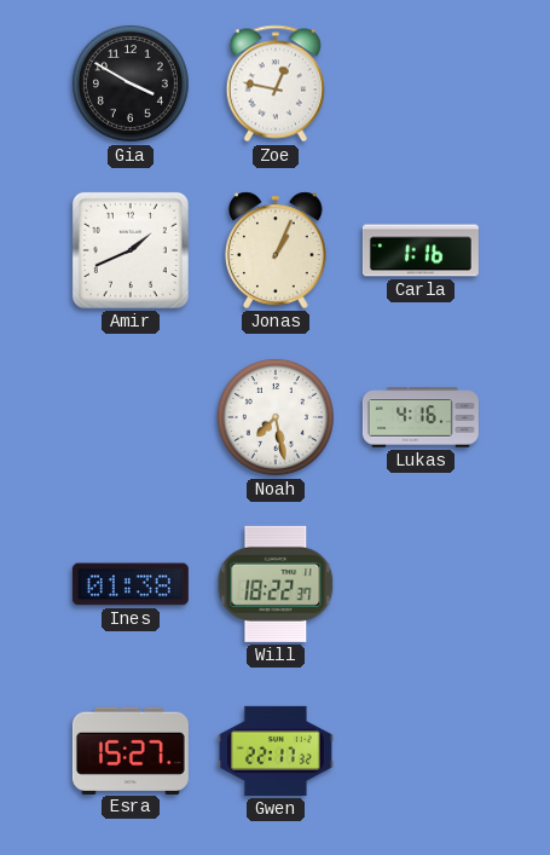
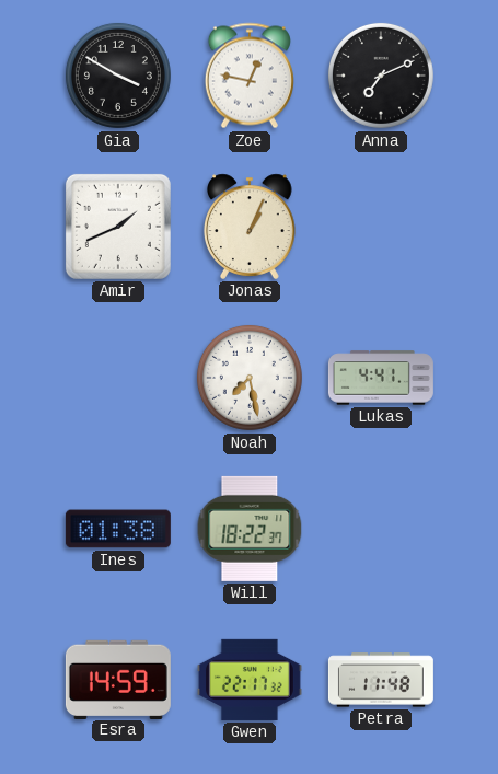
Anna: none -> 7:11 (381, 76)
Carla: 1:16 -> none (421, 250)
Lukas: 4:16 -> 4:41 (381, 378)
Esra: 15:27 -> 14:59 (118, 679)
Petra: none -> 11:48 (381, 680)
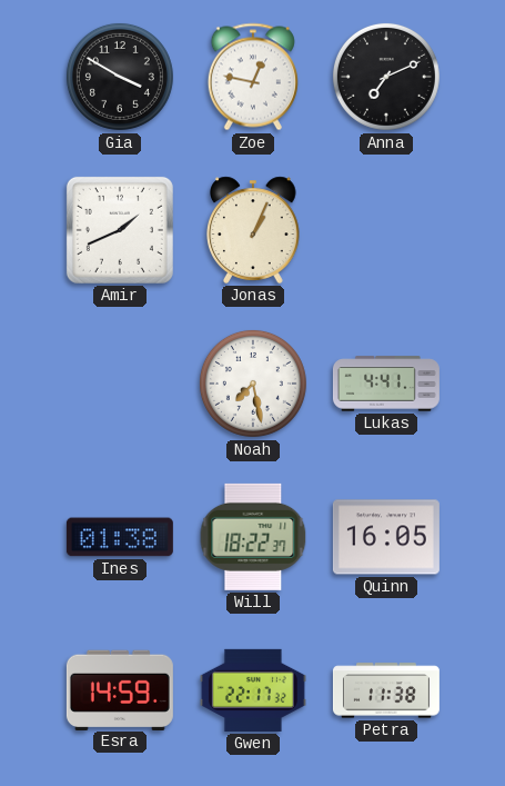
Quinn: none -> 16:05 (386, 537)
Petra: 11:48 -> 11:38 (386, 690)
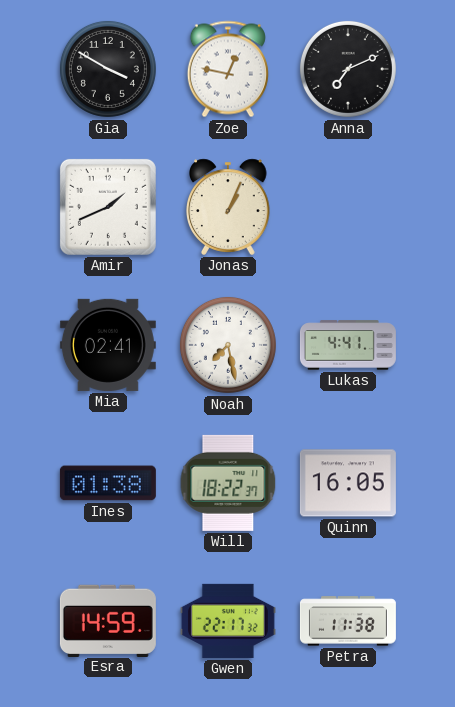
Mia: none -> 02:41 (108, 345)
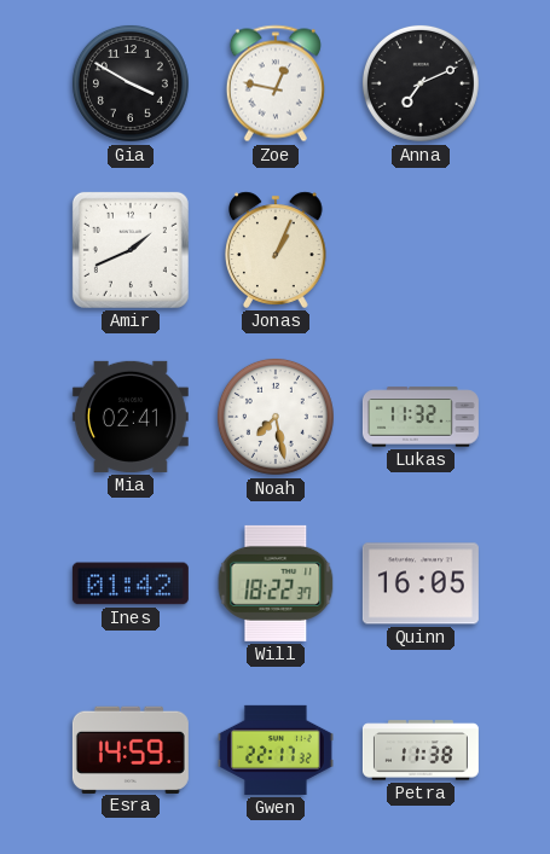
Lukas: 4:41 -> 11:32 (421, 417)
Ines: 01:38 -> 01:42 (131, 583)
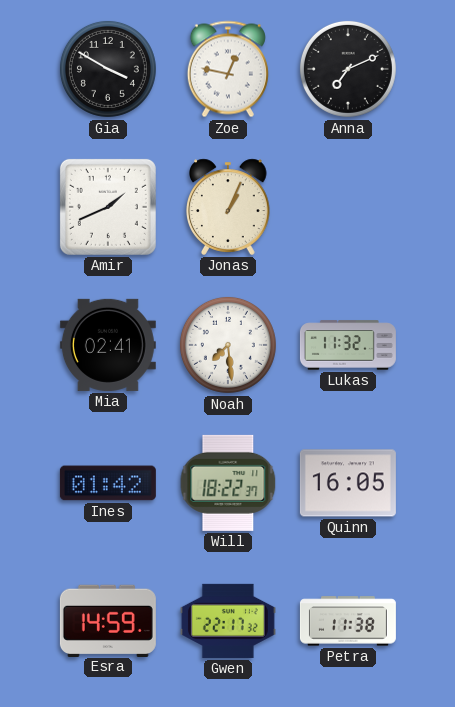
Noah: 7:28 -> 7:29 (228, 345)
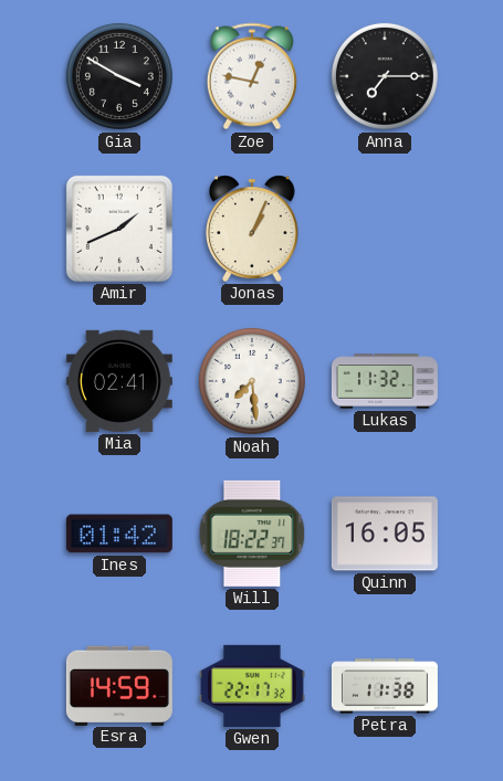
Anna: 7:11 -> 7:15 (385, 76)
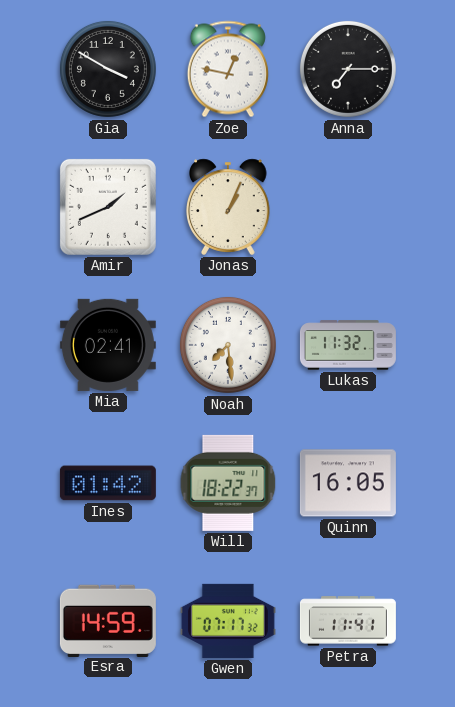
Gwen: 22:17 -> 07:17 (228, 621)
Petra: 11:38 -> 11:41 (348, 621)
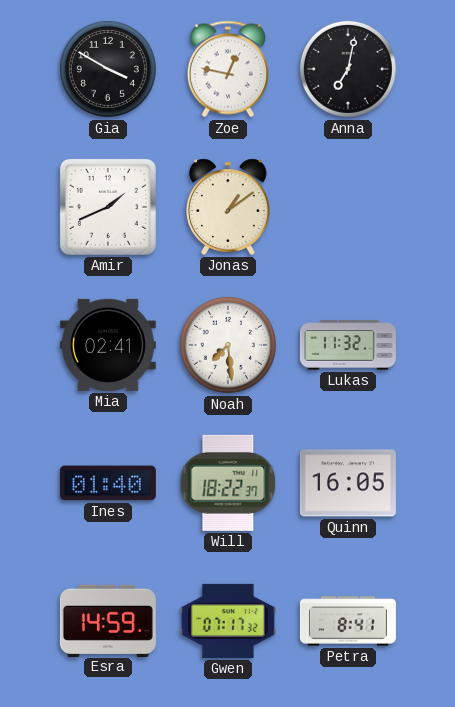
Anna: 7:15 -> 7:02 (348, 69)
Jonas: 1:04 -> 1:09 (229, 207)
Ines: 01:42 -> 01:40 (108, 483)
Petra: 11:41 -> 8:41 (348, 621)
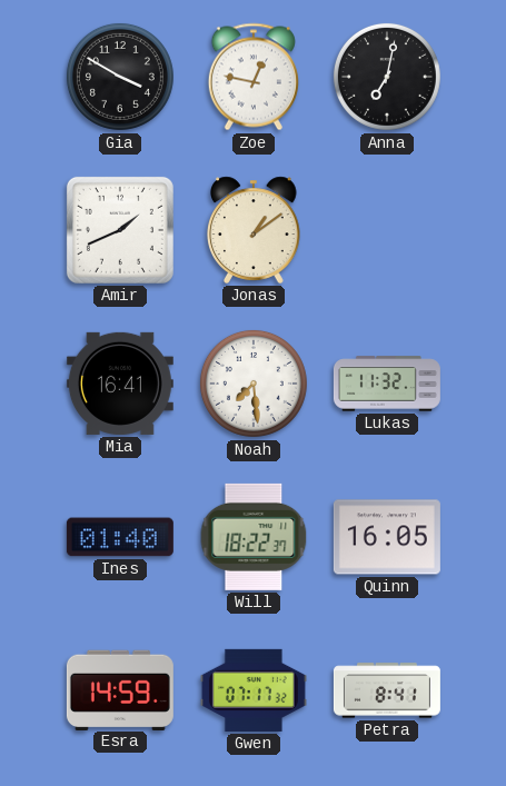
Mia: 02:41 -> 16:41 (120, 384)
